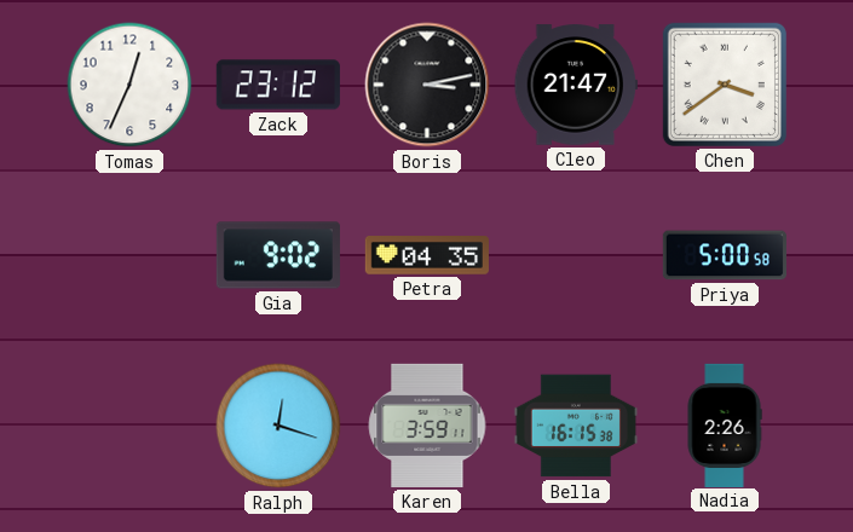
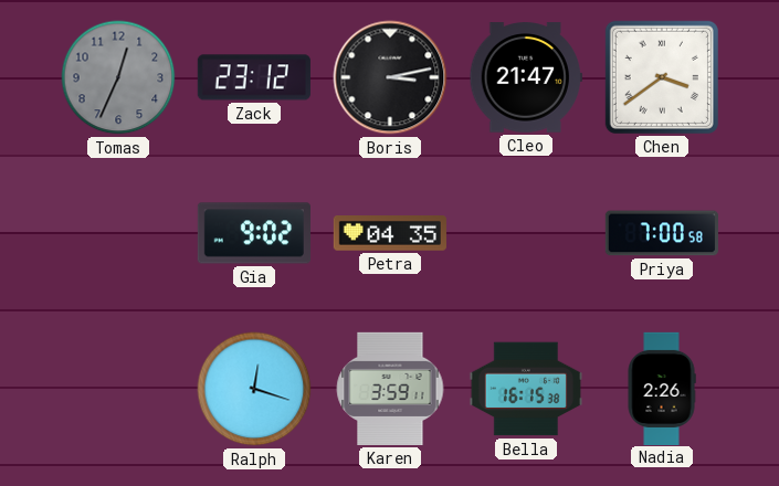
Tomas dial: white -> grey (118, 77)
Priya: 5:00 -> 7:00 (662, 233)
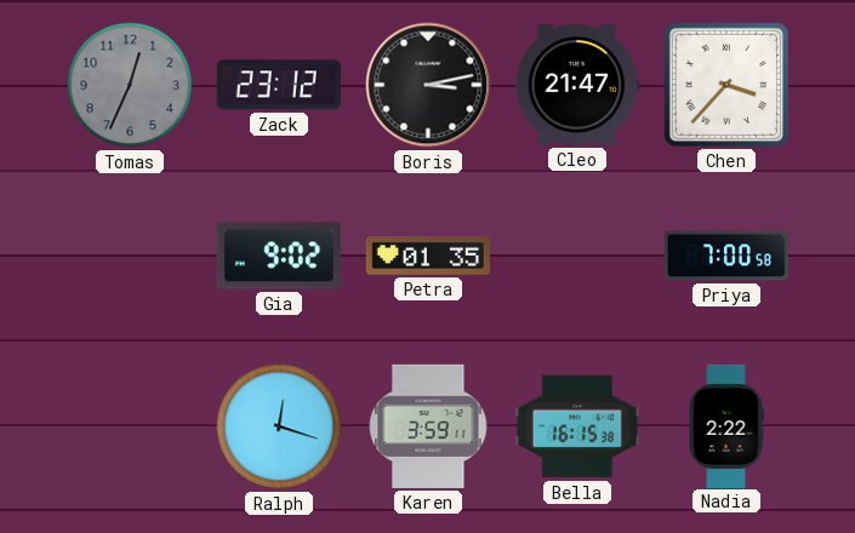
Chen: 3:39 -> 3:37 (726, 85)
Petra: 04:35 -> 01:35 (428, 257)
Nadia: 2:26 -> 2:22 (726, 425)
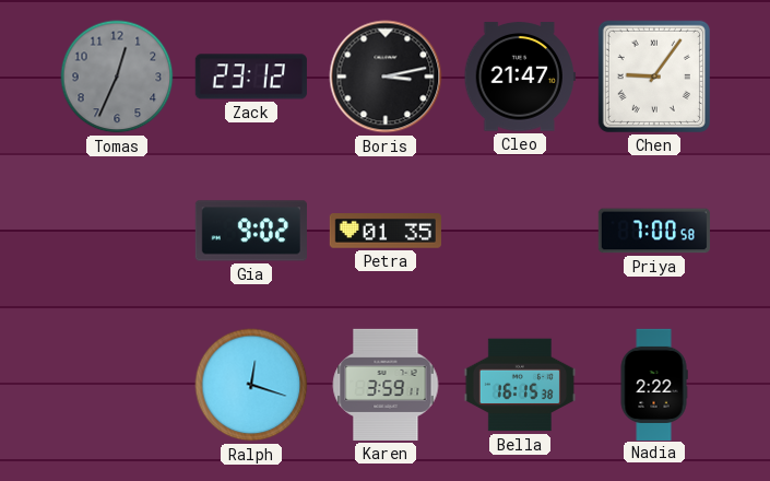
Chen: 3:37 -> 9:06 (654, 77)
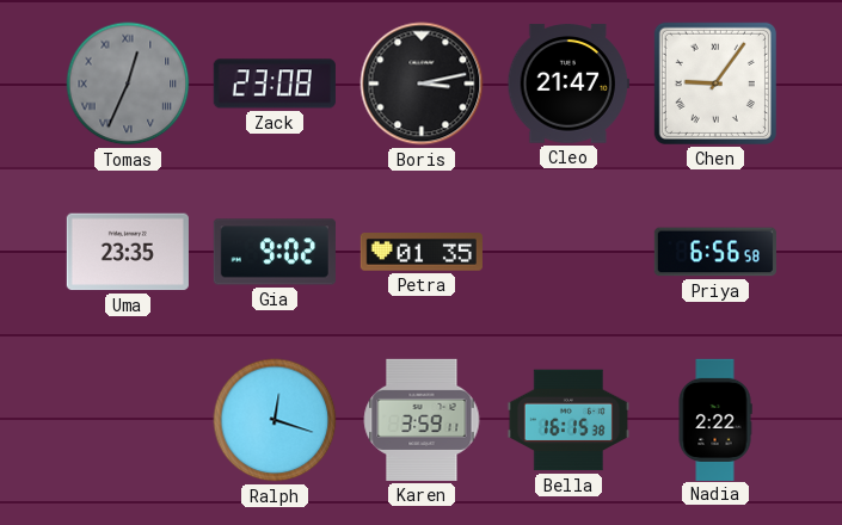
Tomas numerals: Arabic -> Roman (128, 84)
Zack: 23:12 -> 23:08 (275, 84)
Uma: none -> 23:35 (128, 252)
Priya: 7:00 -> 6:56 (715, 252)
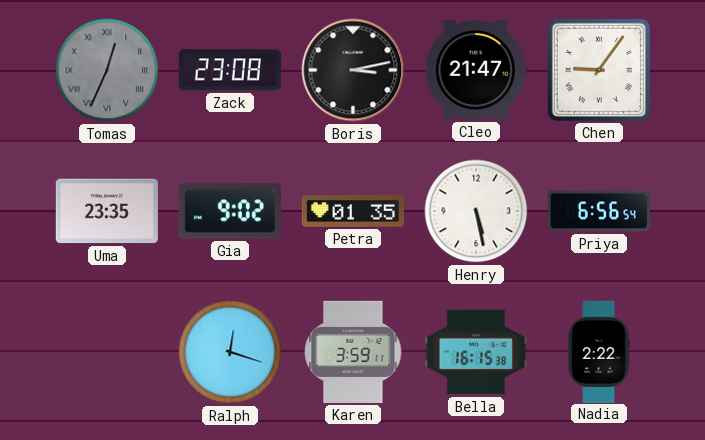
Henry: none -> 5:28 (476, 211)
Priya: 6:56:58 -> 6:56:54 (599, 211)
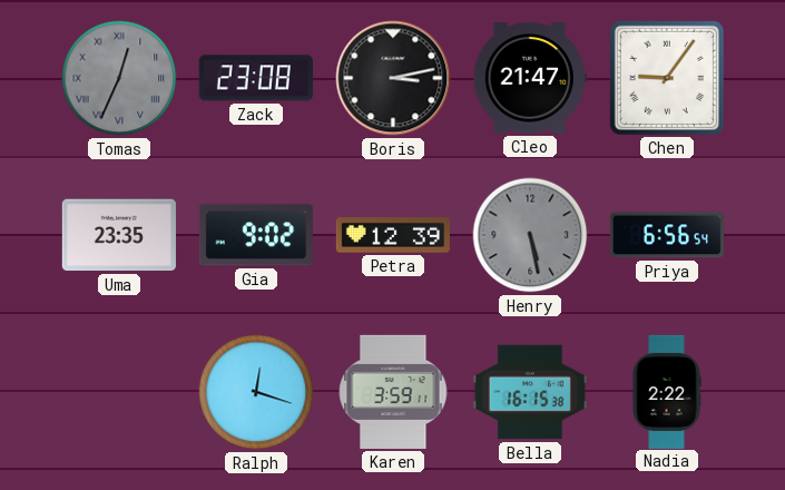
Petra: 01:35 -> 12:39 (393, 236)
Henry dial: white -> grey (530, 235)
